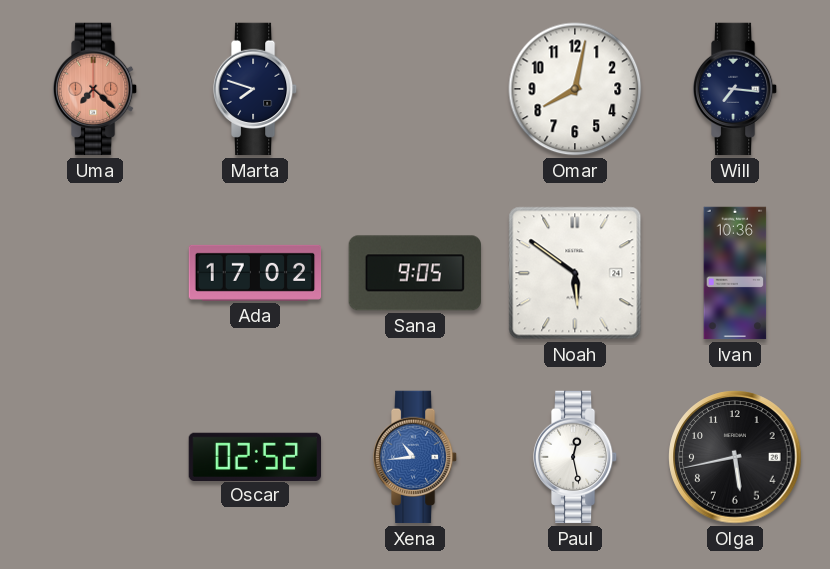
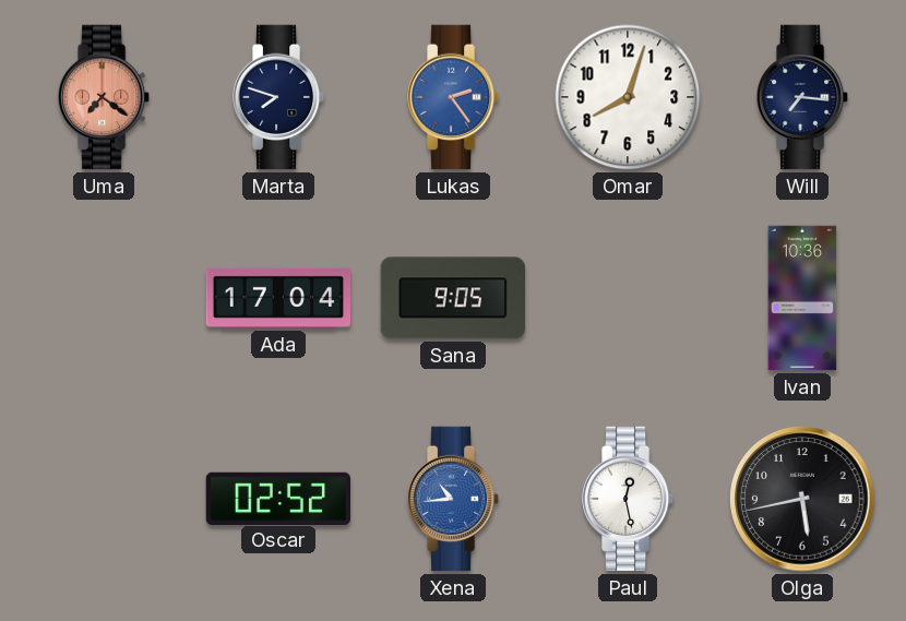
Uma: 7:22 -> 7:21 (104, 97)
Lukas: none -> 2:24 (453, 97)
Omar: 8:02 -> 8:03 (628, 97)
Ada: 17:02 -> 17:04 (278, 298)
Noah: 5:51 -> none (575, 273)
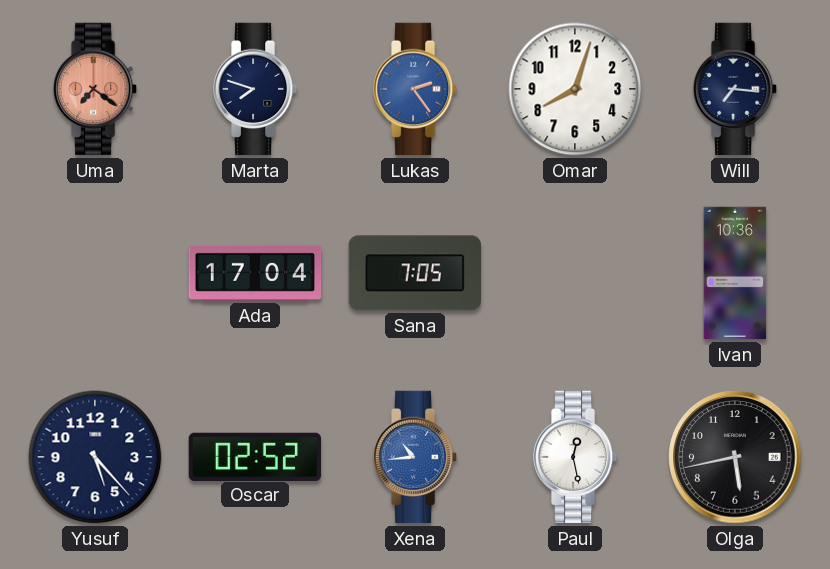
Sana: 9:05 -> 7:05 (414, 273)
Yusuf: none -> 5:23 (95, 457)
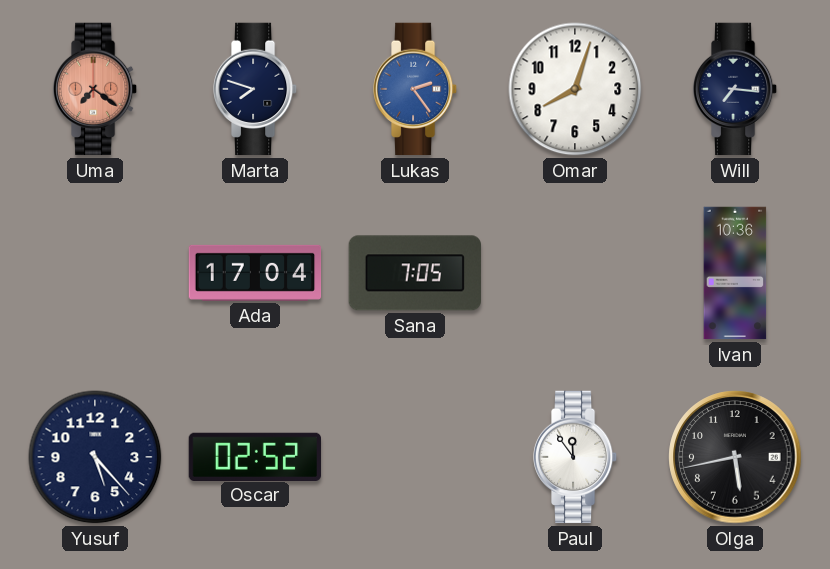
Xena: 10:44 -> none (415, 457)
Paul: 12:28 -> 11:54 (575, 457)
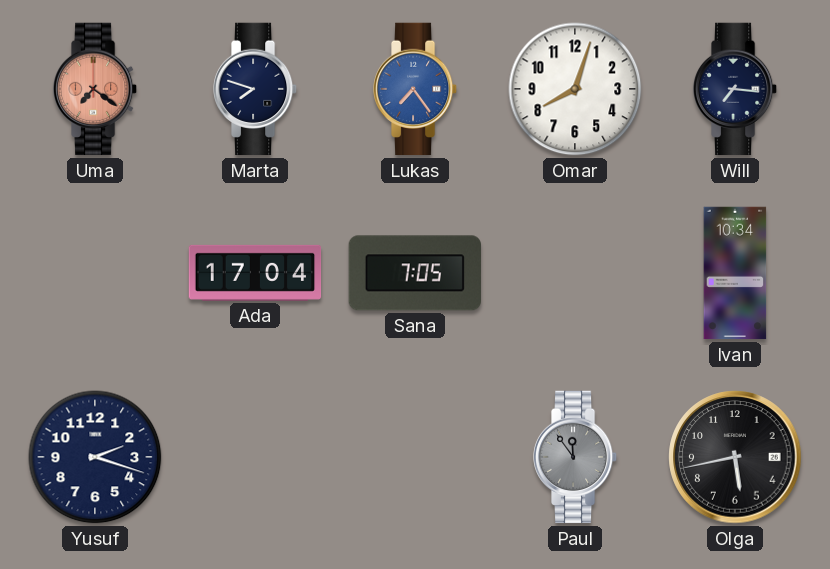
Lukas: 2:24 -> 7:24 (415, 89)
Ivan: 10:36 -> 10:34 (735, 273)
Yusuf: 5:23 -> 2:18 (95, 457)
Oscar: 02:52 -> none (255, 456)
Paul dial: white -> grey (575, 457)
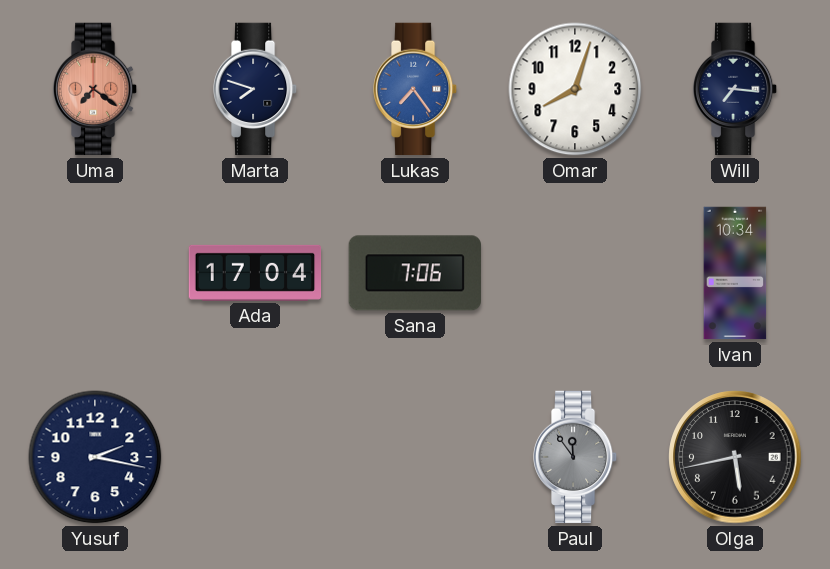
Sana: 7:05 -> 7:06 (414, 273)
Yusuf: 2:18 -> 2:17 (95, 457)
